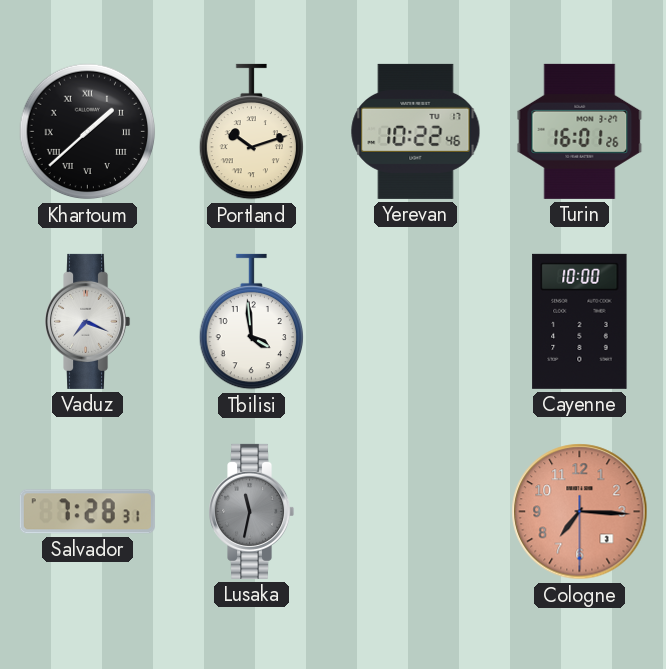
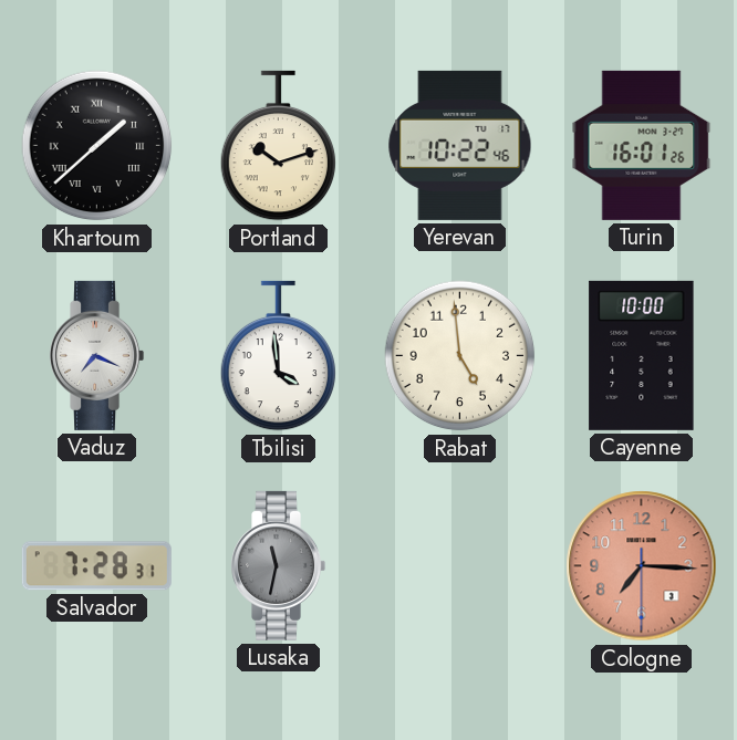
Rabat: none -> 4:59 (460, 356)
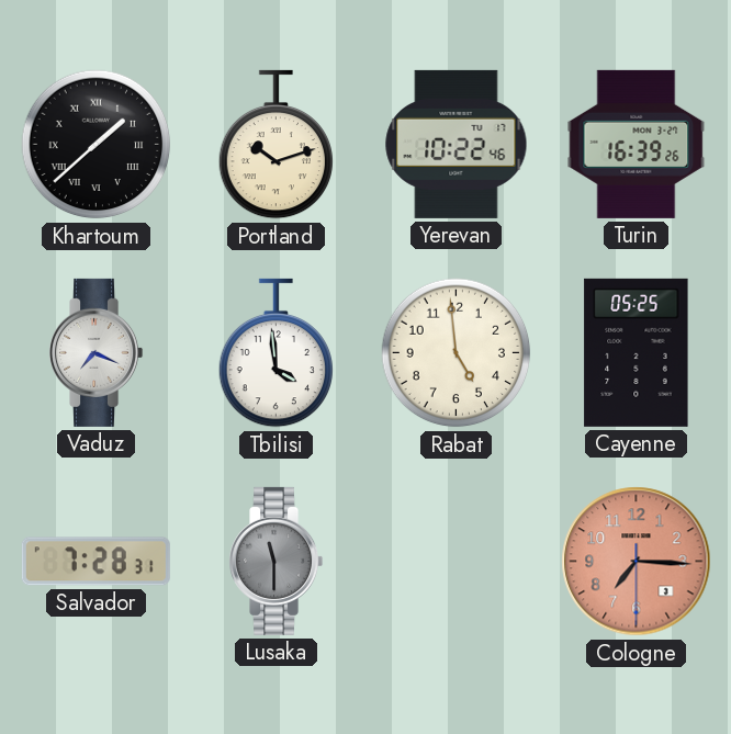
Turin: 16:01 -> 16:39 (637, 144)
Cayenne: 10:00 -> 05:25 (637, 352)
Lusaka: 11:32 -> 11:30 (277, 561)
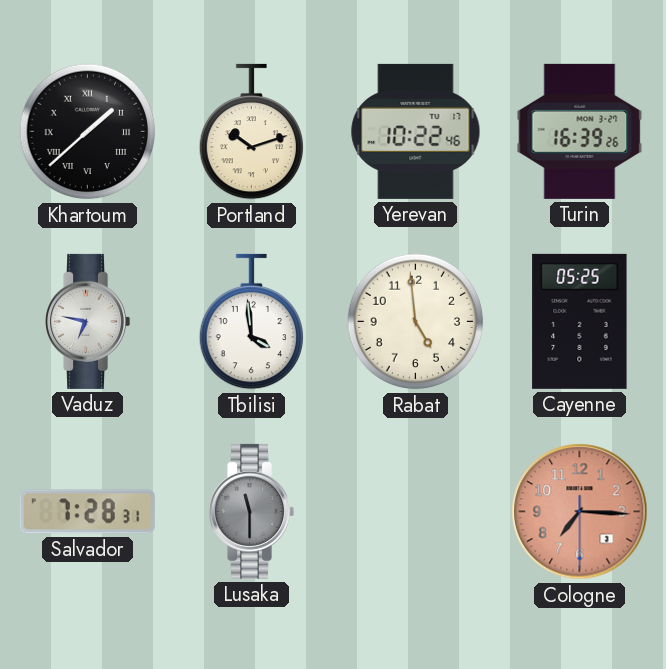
Vaduz: 7:19 -> 6:47 (88, 321)
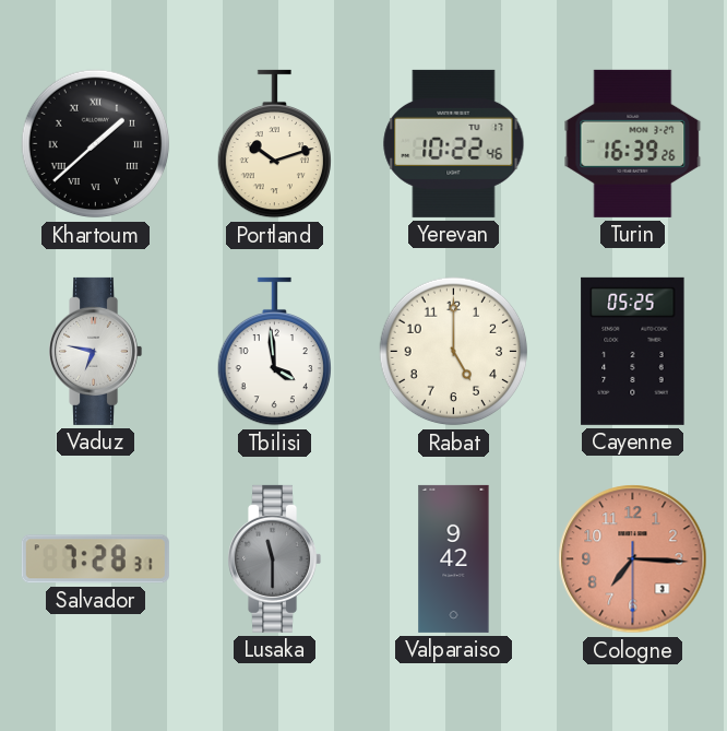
Rabat: 4:59 -> 5:00 (454, 352)
Valparaiso: none -> 9:42 (454, 558)
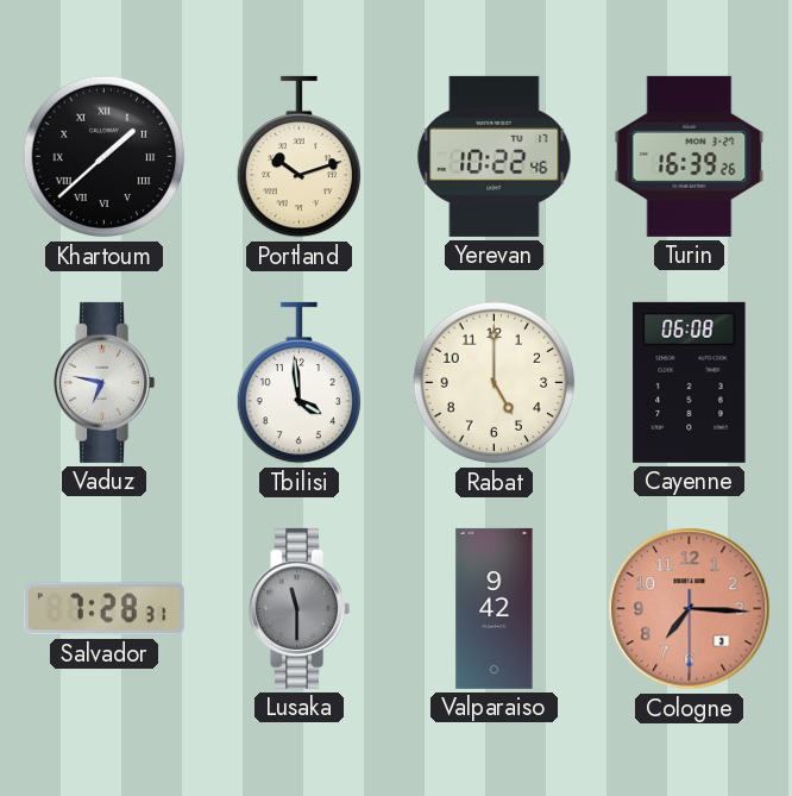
Cayenne: 05:25 -> 06:08 (690, 382)
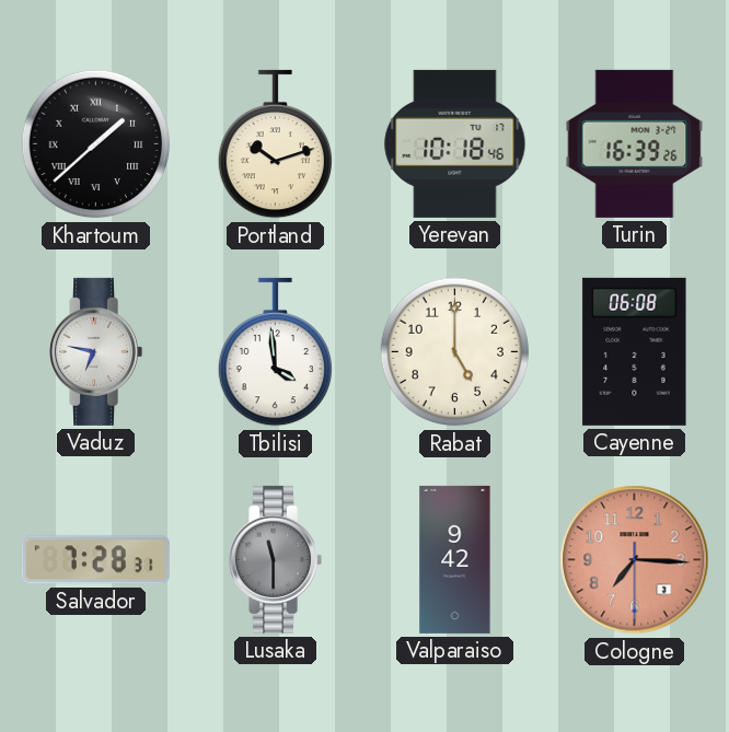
Yerevan: 10:22 -> 10:18 (455, 143)
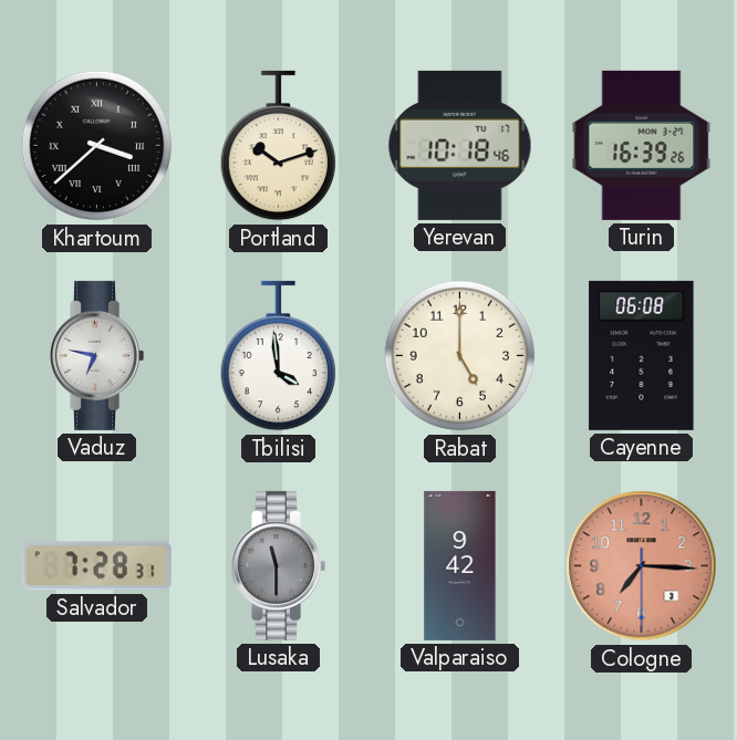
Khartoum: 1:38 -> 3:38 (97, 146)
